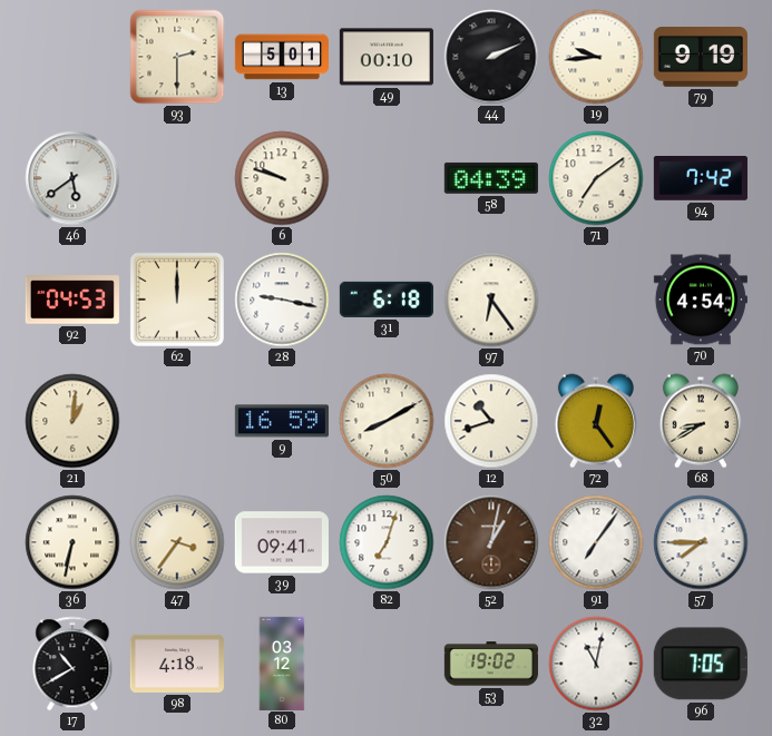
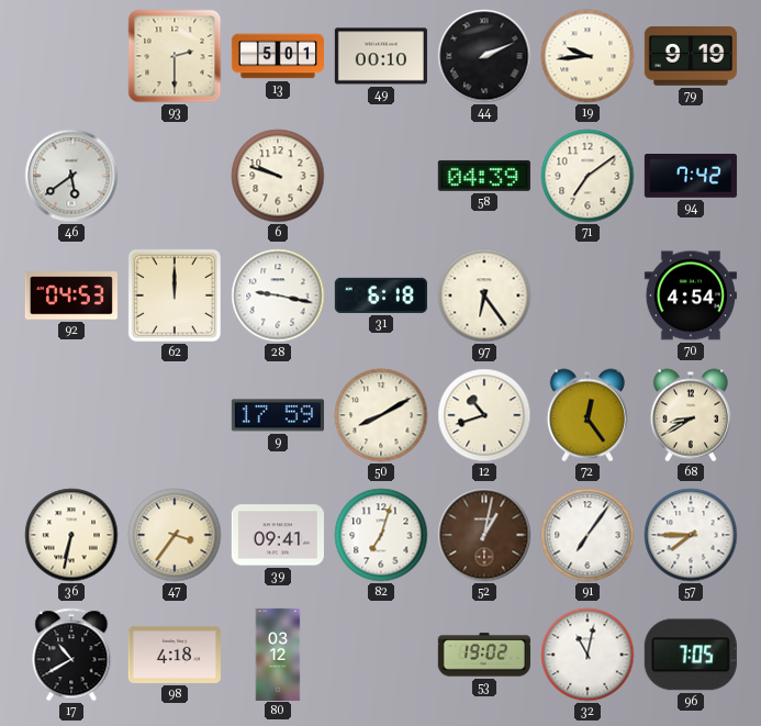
21: 1:01 -> none (72, 421)
9: 16:59 -> 17:59 (278, 415)
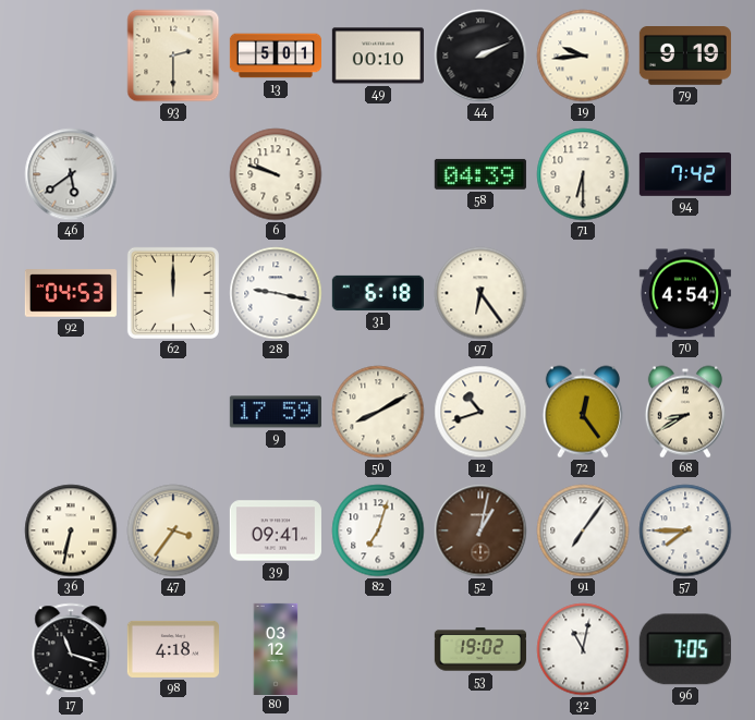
71: 7:09 -> 6:30 (583, 174)
17: 10:40 -> 11:18 (71, 649)
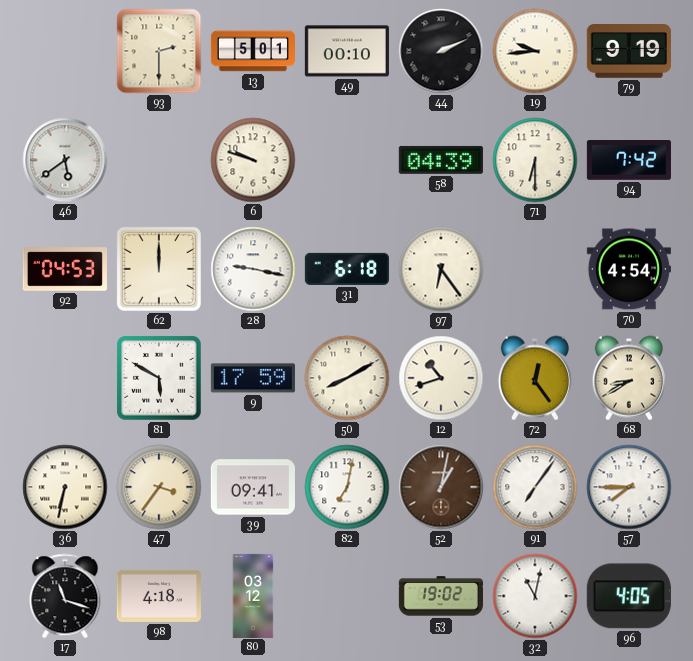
81: none -> 5:50 (159, 378)
82: 7:03 -> 7:02 (347, 487)
96: 7:05 -> 4:05 (629, 596)
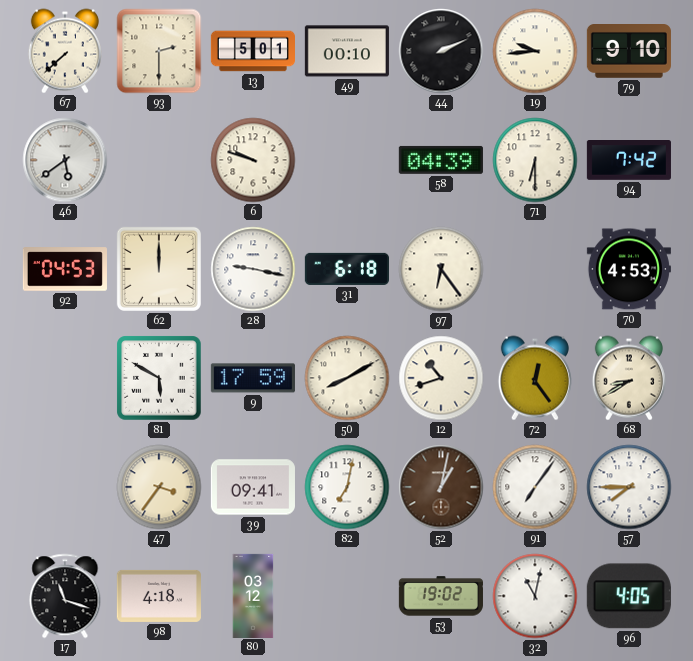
67: none -> 7:38 (65, 51)
79: 9:19 -> 9:10 (629, 52)
70: 4:54 -> 4:53 (629, 269)
36: 6:32 -> none (65, 487)
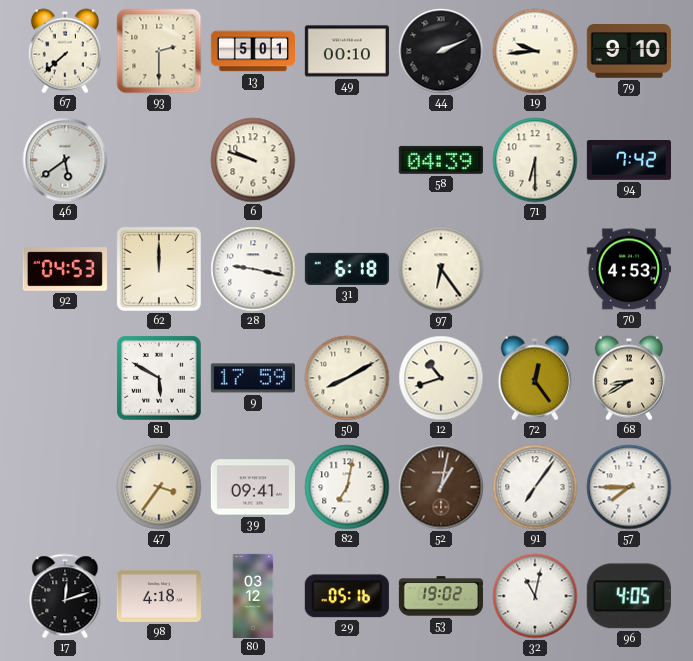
17: 11:18 -> 12:12 (65, 596)
29: none -> 05:16 (347, 596)
